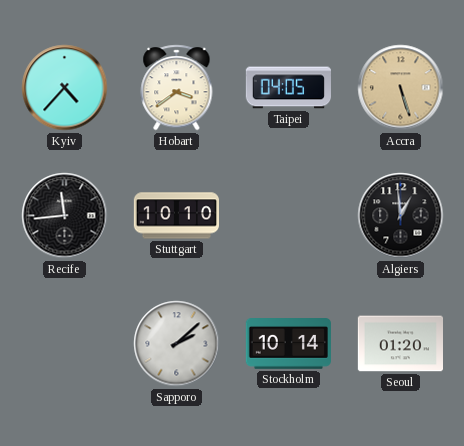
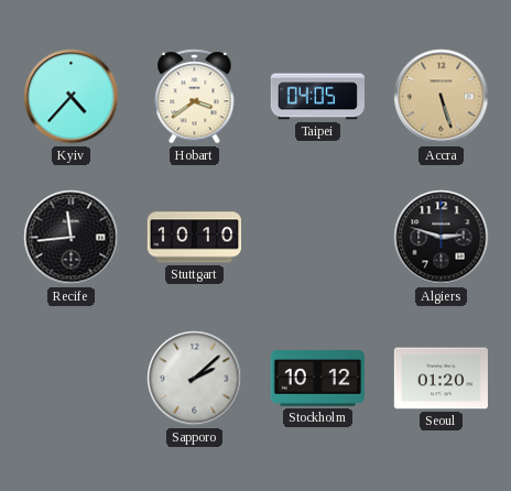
Algiers: 12:59 -> 2:48 (442, 238)
Stockholm: 10:14 -> 10:12 (317, 379)
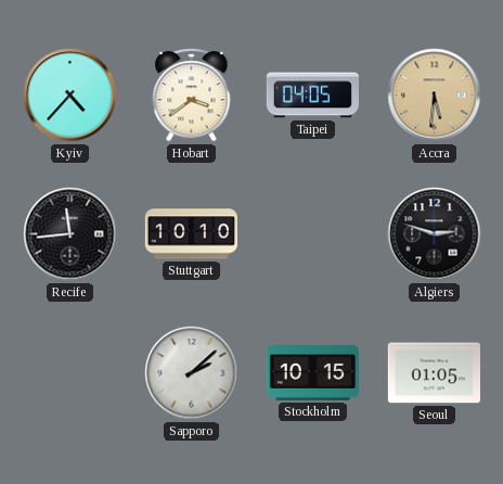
Accra: 5:27 -> 5:31 (435, 95)
Stockholm: 10:12 -> 10:15 (312, 373)
Seoul: 01:20 -> 01:05 (434, 373)
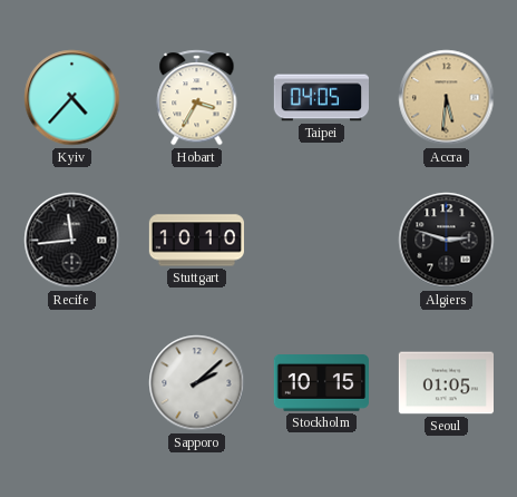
Hobart: 3:39 -> 3:35 (197, 98)
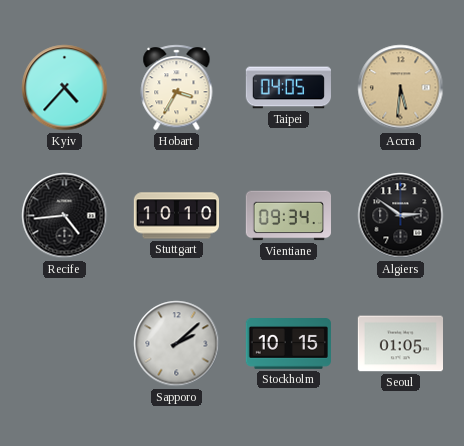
Recife: 11:44 -> 4:44 (65, 216)
Vientiane: none -> 09:34 (288, 216)
Algiers: 2:48 -> 2:51 (401, 216)
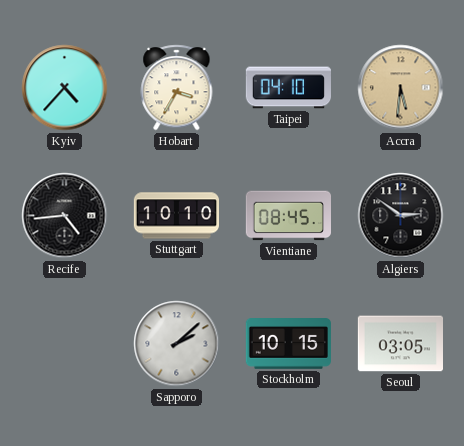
Taipei: 04:05 -> 04:10 (288, 88)
Vientiane: 09:34 -> 08:45 (288, 216)
Seoul: 01:05 -> 03:05 (400, 344)
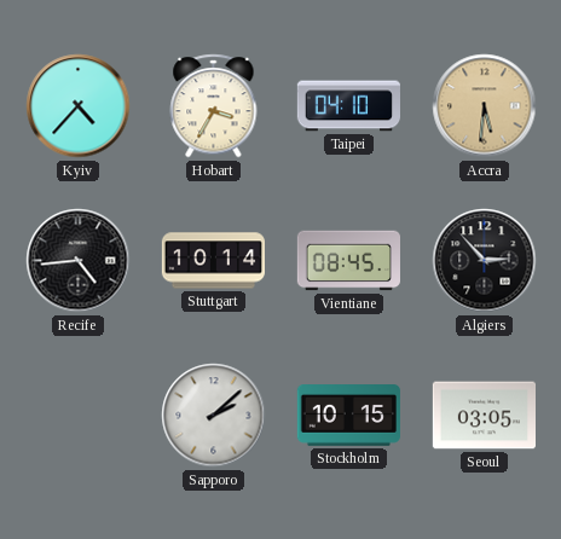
Stuttgart: 10:10 -> 10:14 (213, 261)
Algiers: 2:51 -> 2:53 (485, 261)
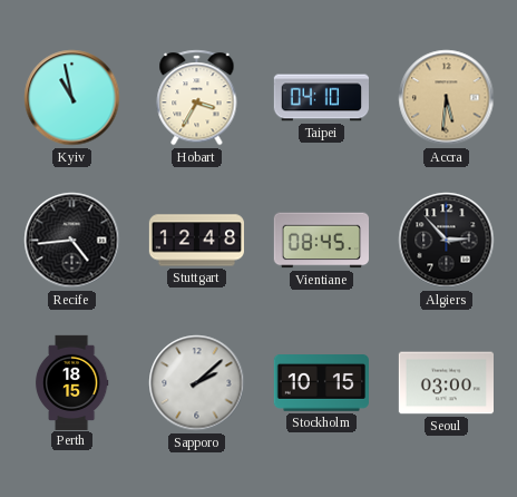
Kyiv: 4:37 -> 10:58 (72, 98)
Stuttgart: 10:14 -> 12:48 (196, 241)
Perth: none -> 18:15 (71, 382)
Seoul: 03:05 -> 03:00 (446, 383)
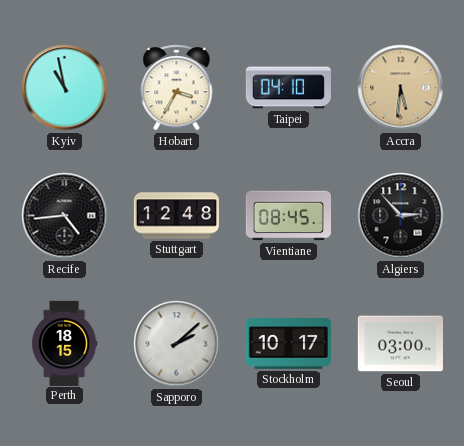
Stockholm: 10:15 -> 10:17 (288, 344)
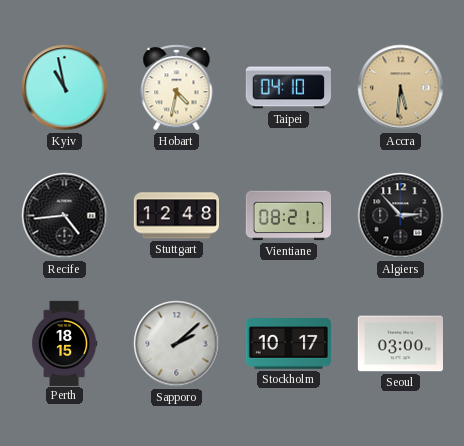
Hobart: 3:35 -> 4:32 (177, 88)
Vientiane: 08:45 -> 08:21 (288, 216)
